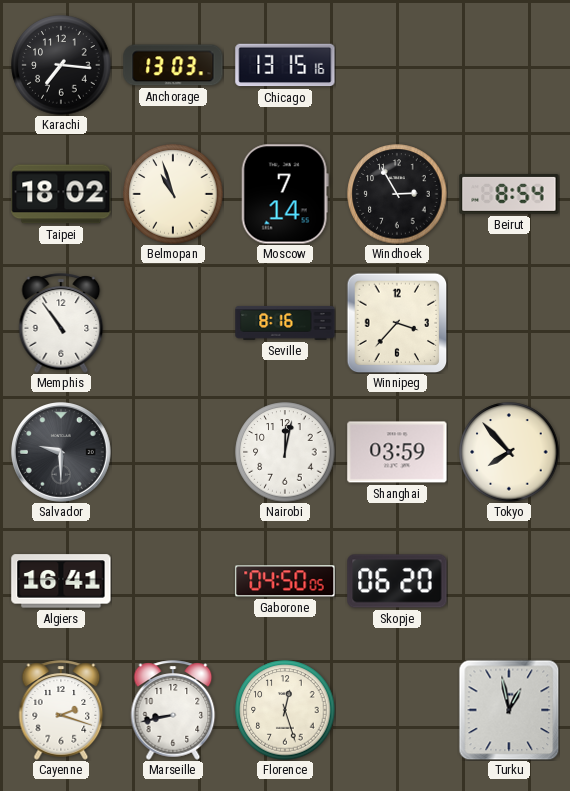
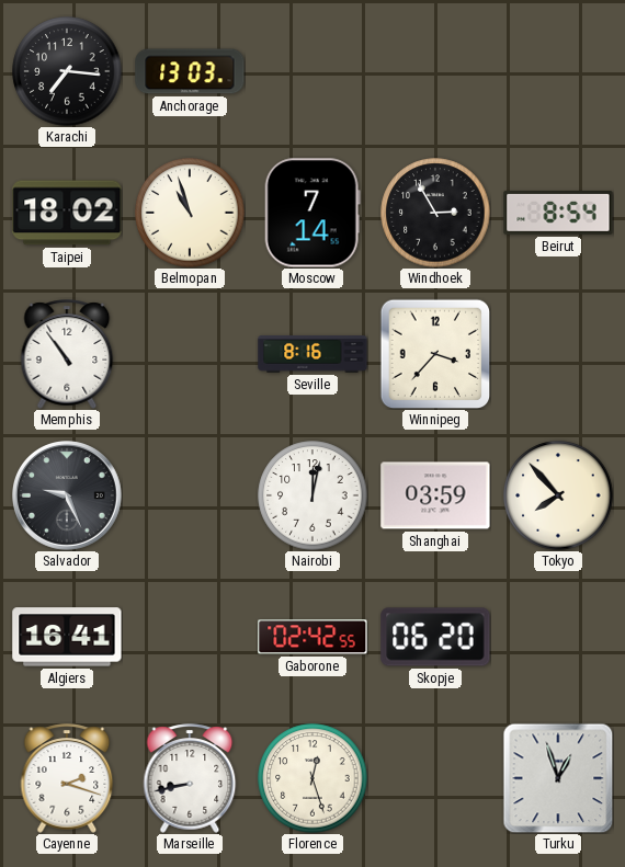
Chicago: 13:15 -> none (285, 65)
Salvador: 9:30 -> 9:26 (68, 497)
Gaborone: 04:50 -> 02:42 (312, 637)
Turku: 12:58 -> 12:57 (558, 778)
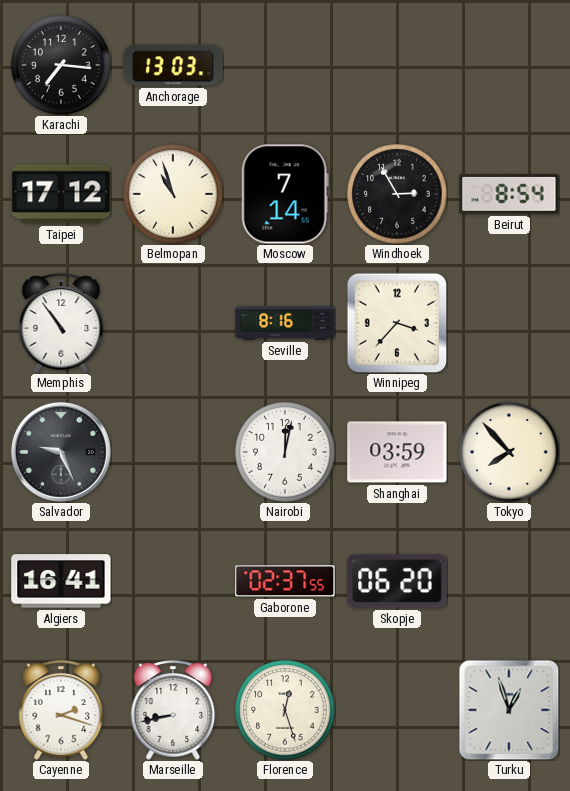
Taipei: 18:02 -> 17:12 (61, 194)
Gaborone: 02:42 -> 02:37 (285, 581)
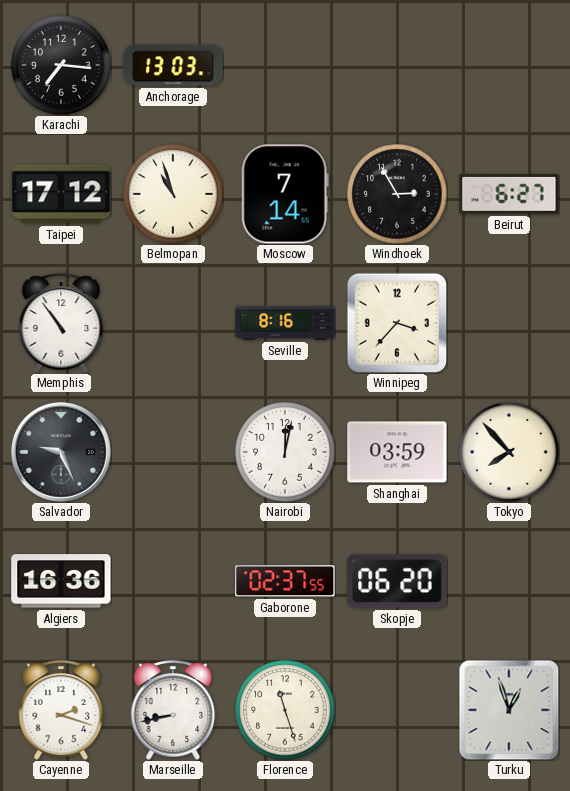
Beirut: 8:54 -> 6:27 (509, 194)
Algiers: 16:41 -> 16:36 (61, 581)
Florence: 12:27 -> 11:27 (285, 710)
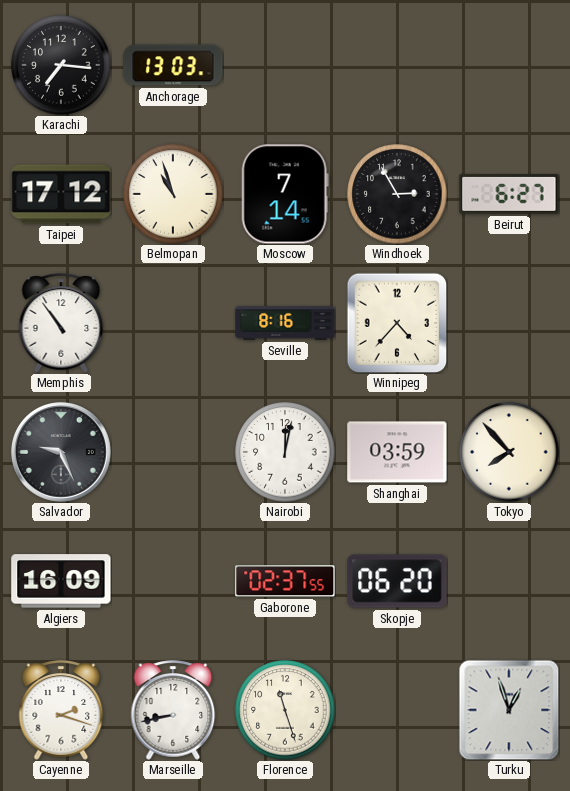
Winnipeg: 3:37 -> 4:37 (397, 323)
Algiers: 16:36 -> 16:09 (61, 581)
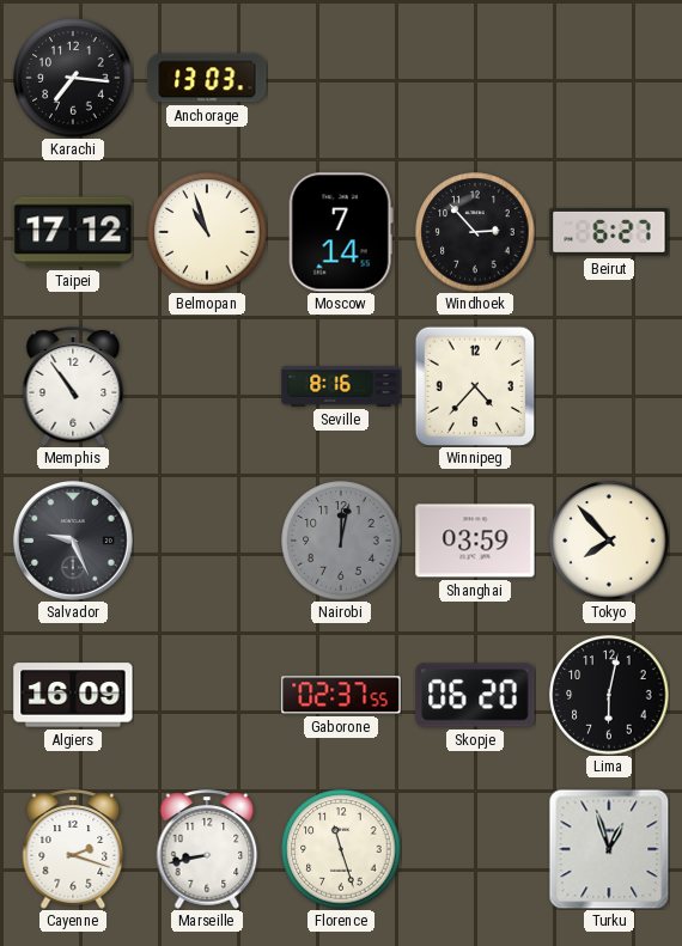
Windhoek: 2:55 -> 2:53 (475, 232)
Nairobi dial: white -> grey (341, 541)
Lima: none -> 6:02 (609, 695)
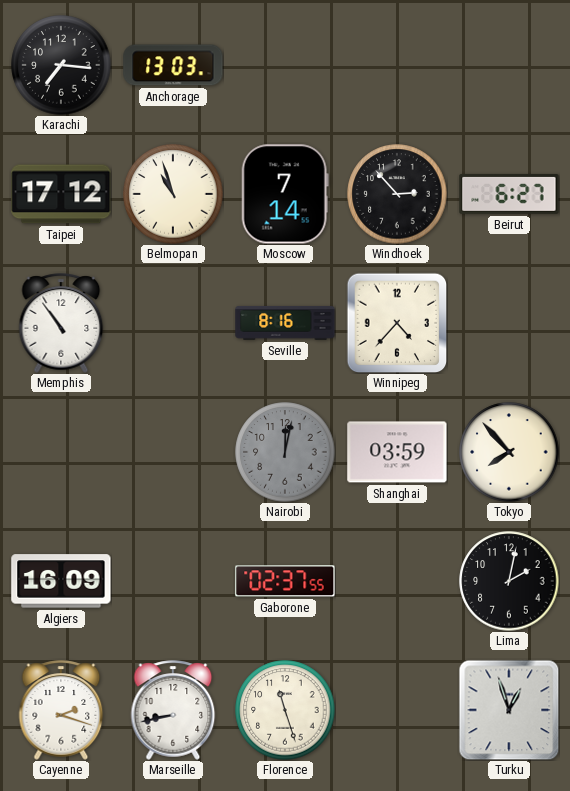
Salvador: 9:26 -> none (74, 542)
Skopje: 06:20 -> none (475, 695)
Lima: 6:02 -> 2:02 (509, 581)
